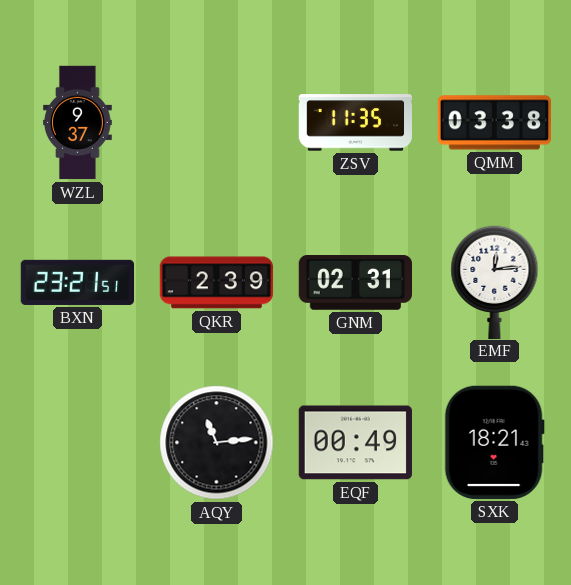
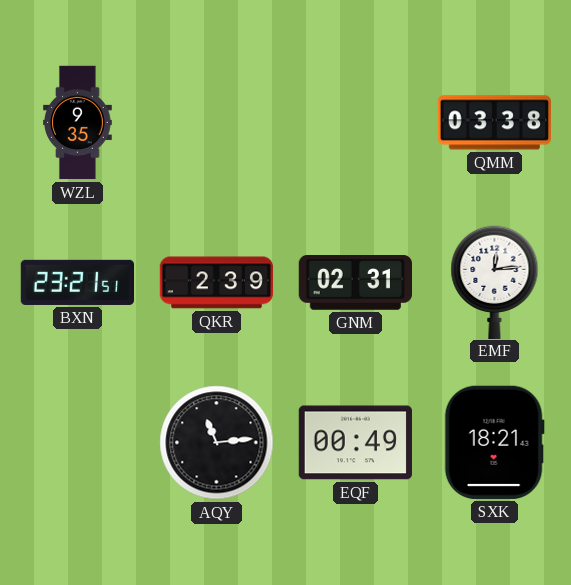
WZL: 9:37 -> 9:35 (78, 123)
ZSV: 11:35 -> none (355, 123)
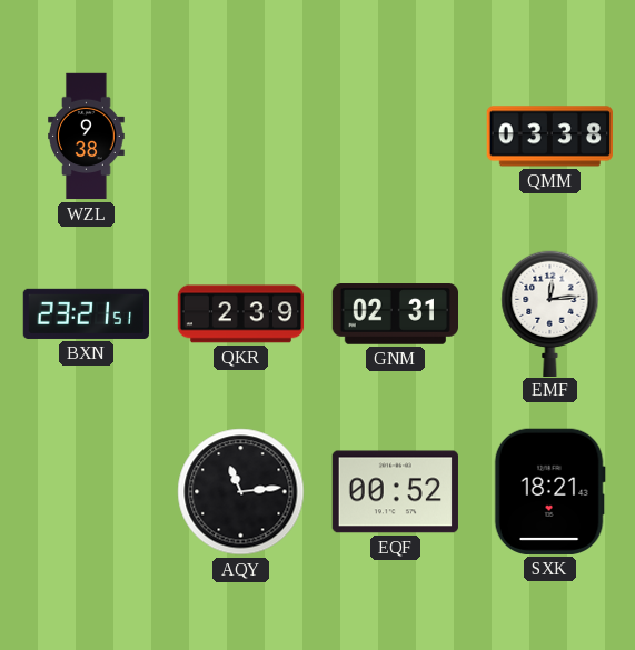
WZL: 9:35 -> 9:38 (87, 137)
EQF: 00:49 -> 00:52 (395, 492)
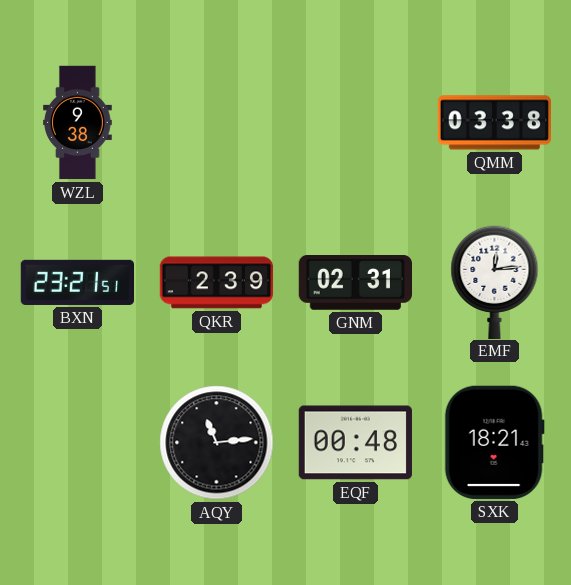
EQF: 00:52 -> 00:48 (355, 443)
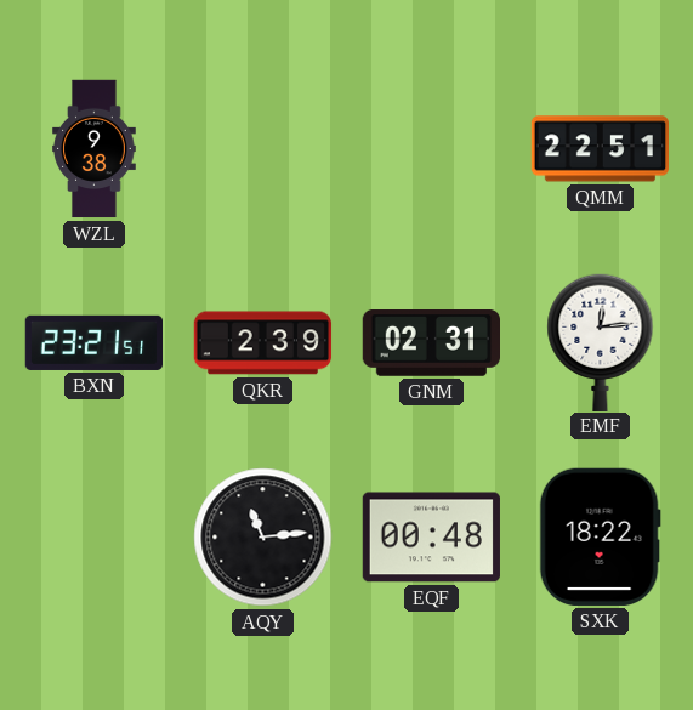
QMM: 03:38 -> 22:51 (600, 149)
SXK: 18:21 -> 18:22 (600, 536)
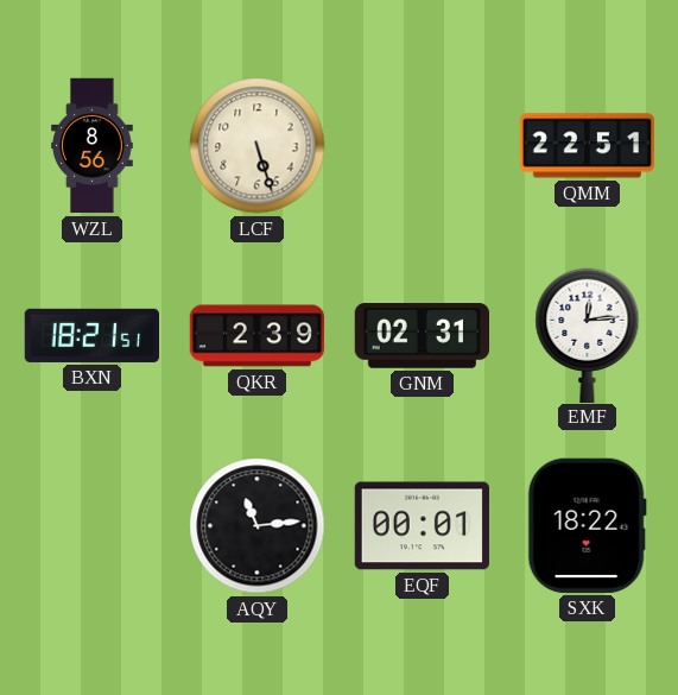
WZL: 9:38 -> 8:56 (93, 146)
LCF: none -> 5:27 (258, 146)
BXN: 23:21 -> 18:21 (91, 335)
EQF: 00:48 -> 00:01 (422, 526)
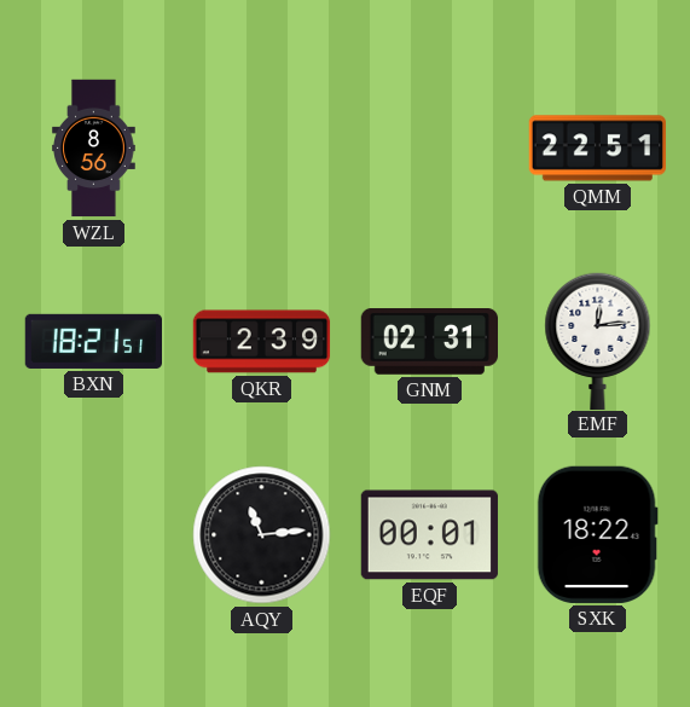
LCF: 5:27 -> none (258, 146)
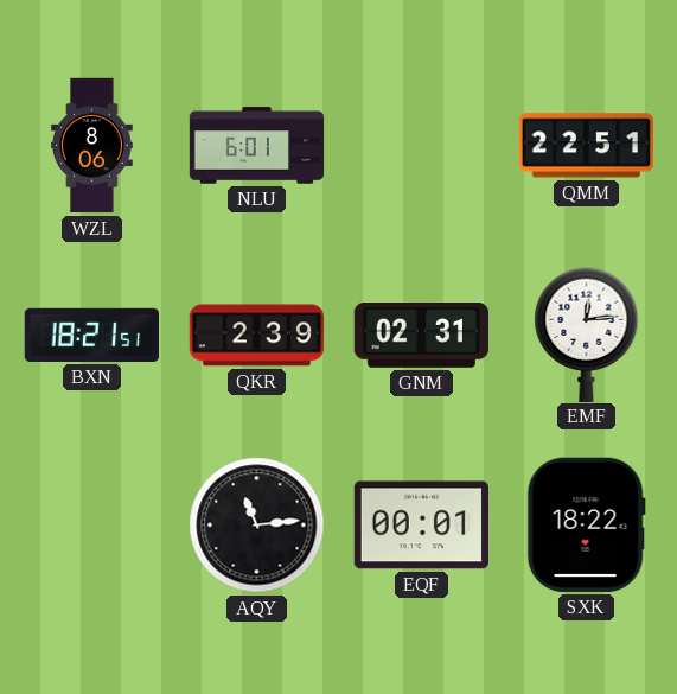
WZL: 8:56 -> 8:06 (92, 146)
NLU: none -> 6:01 (257, 146)
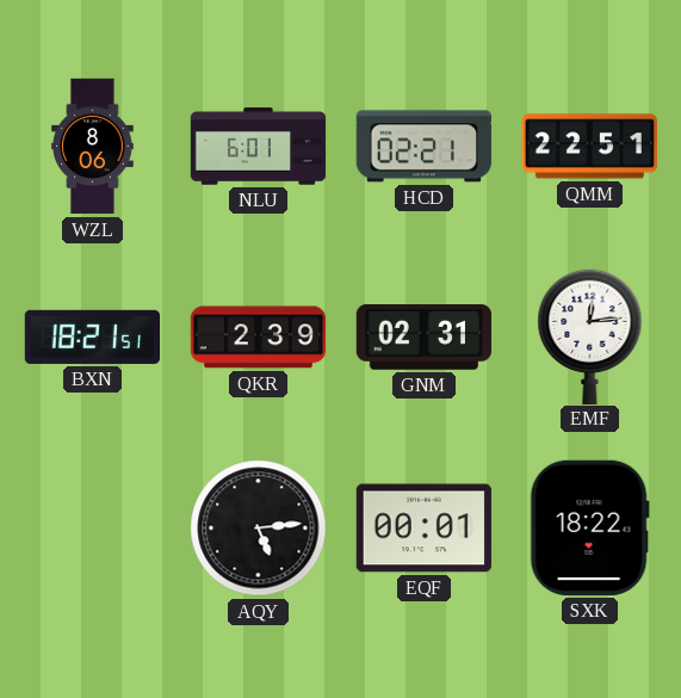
HCD: none -> 02:21 (423, 147)
AQY: 11:14 -> 5:14 (259, 529)
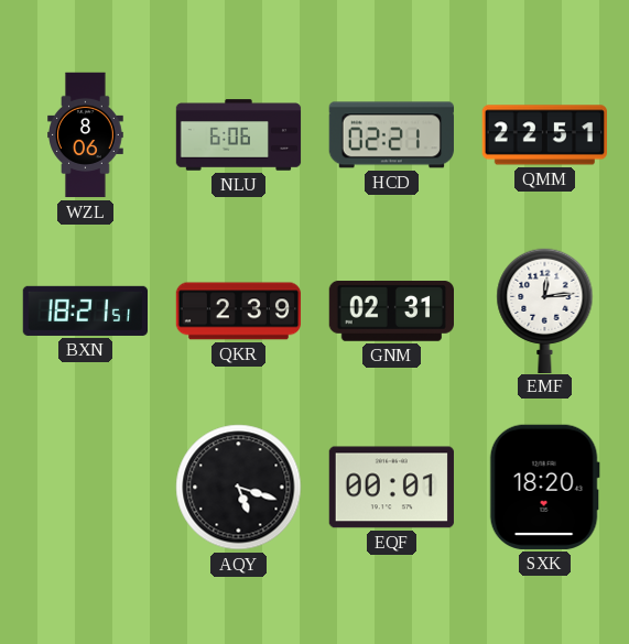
NLU: 6:01 -> 6:06 (239, 135)
AQY: 5:14 -> 5:18 (239, 488)
SXK: 18:22 -> 18:20 (544, 487)
